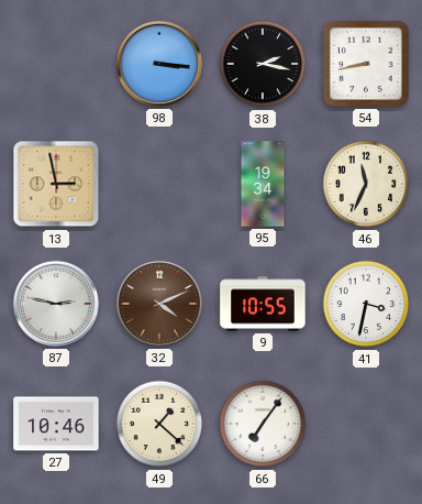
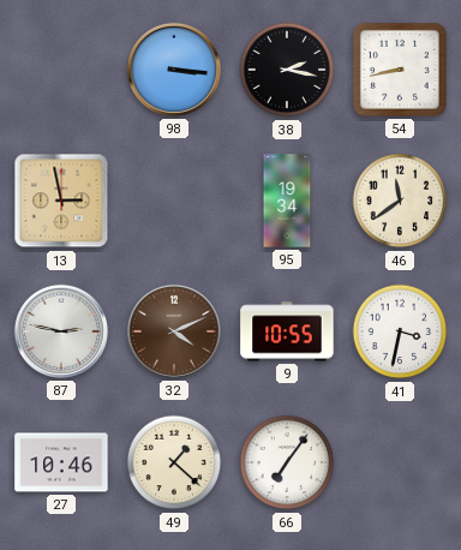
46: 11:34 -> 11:39 (400, 201)
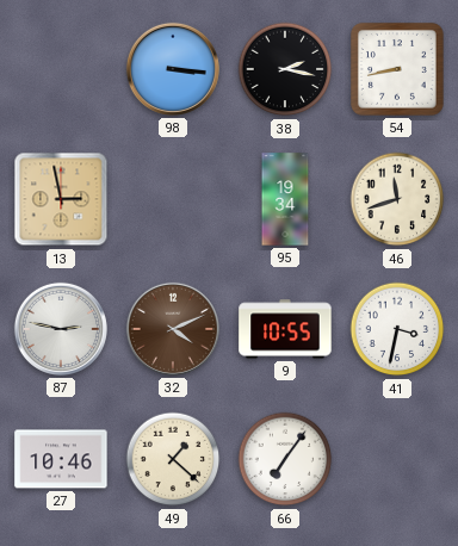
46: 11:39 -> 11:42 (397, 199)
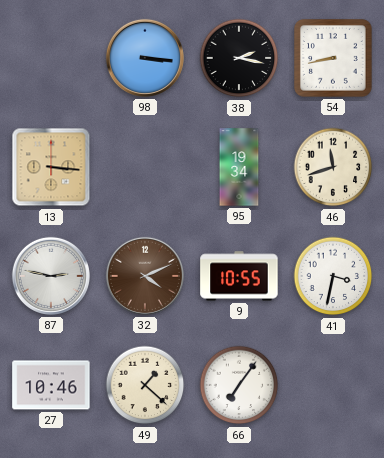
13: 2:58 -> 3:16 (51, 167)
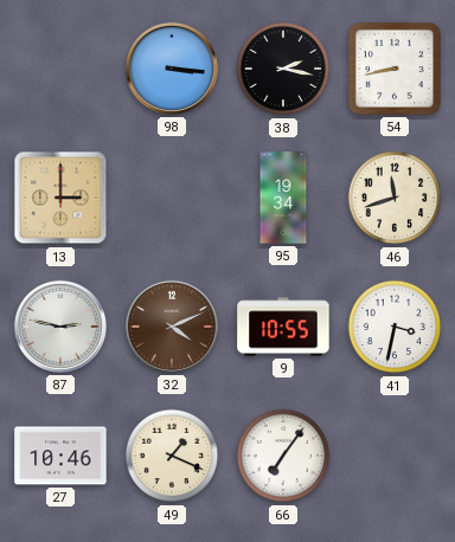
13: 3:16 -> 3:00 (60, 198)
49: 1:22 -> 1:19 (172, 456)
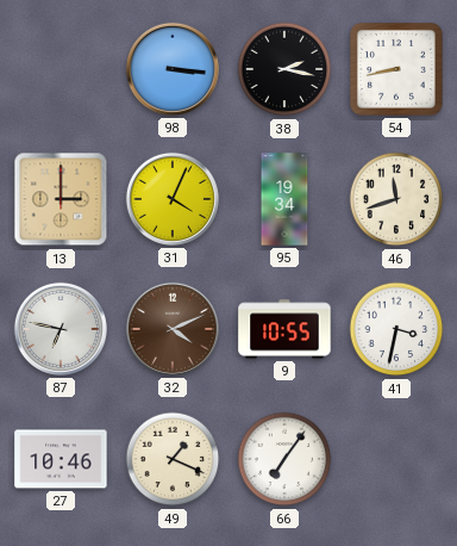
31: none -> 4:04 (173, 199)
87: 2:47 -> 6:47 (61, 329)
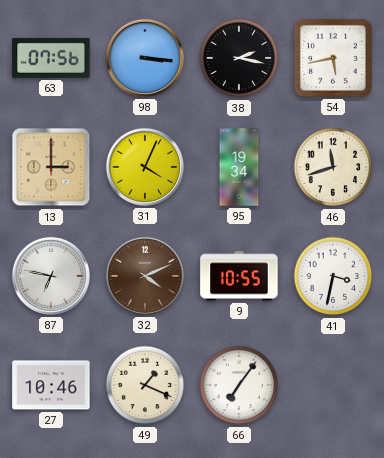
63: none -> 07:56 (51, 58)
54: 8:43 -> 5:43 (334, 59)
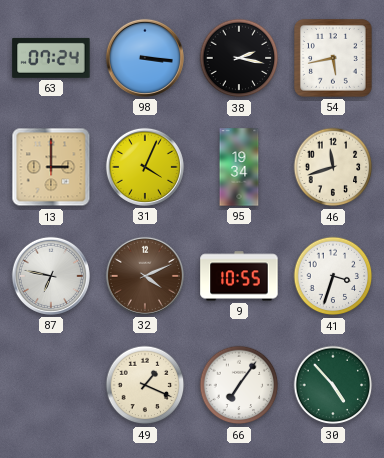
63: 07:56 -> 07:24 (51, 58)
41: 3:32 -> 3:33 (333, 276)
27: 10:46 -> none (51, 385)
30: none -> 4:53 (333, 385)
